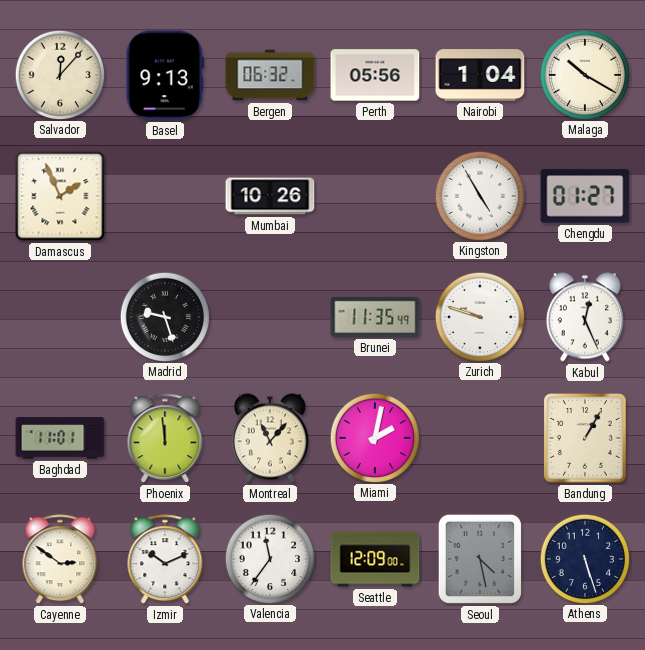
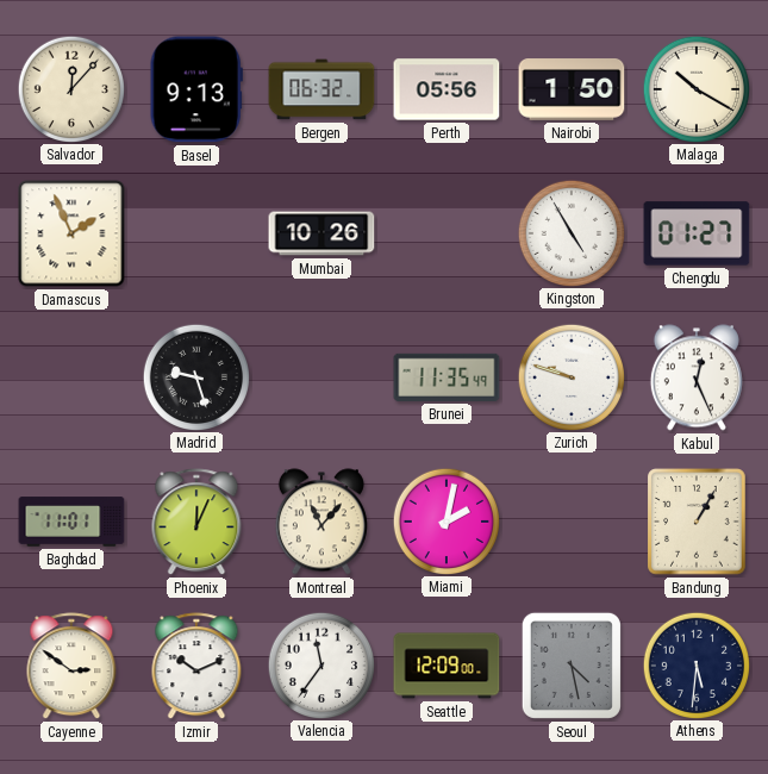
Nairobi: 1:04 -> 1:50 (572, 89)
Phoenix: 11:59 -> 12:04 (196, 523)
Athens: 5:27 -> 5:31 (695, 664)
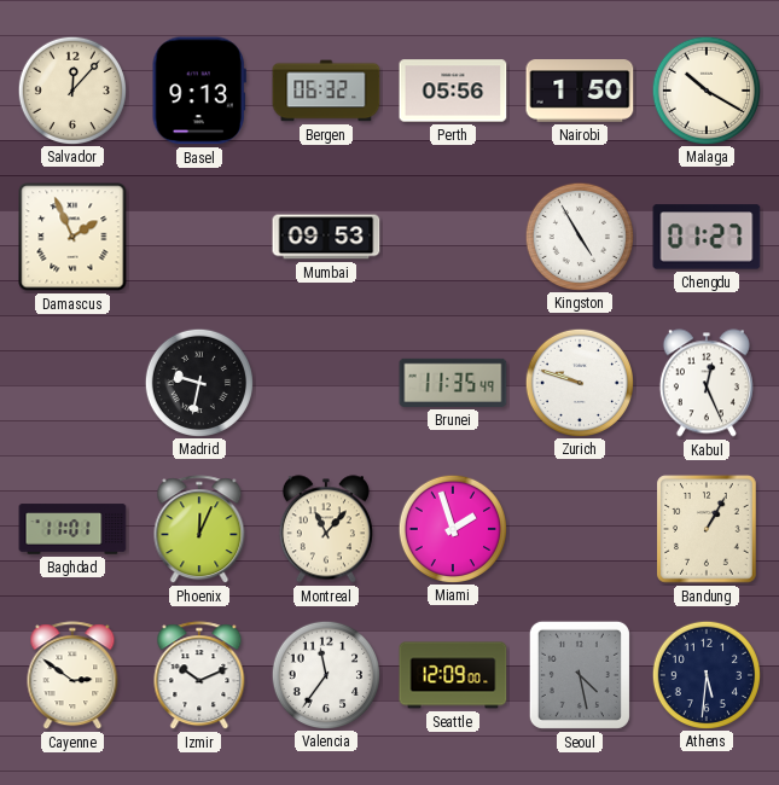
Mumbai: 10:26 -> 09:53 (326, 237)
Madrid: 9:27 -> 9:32 (198, 382)
Miami: 2:02 -> 1:57 (452, 528)
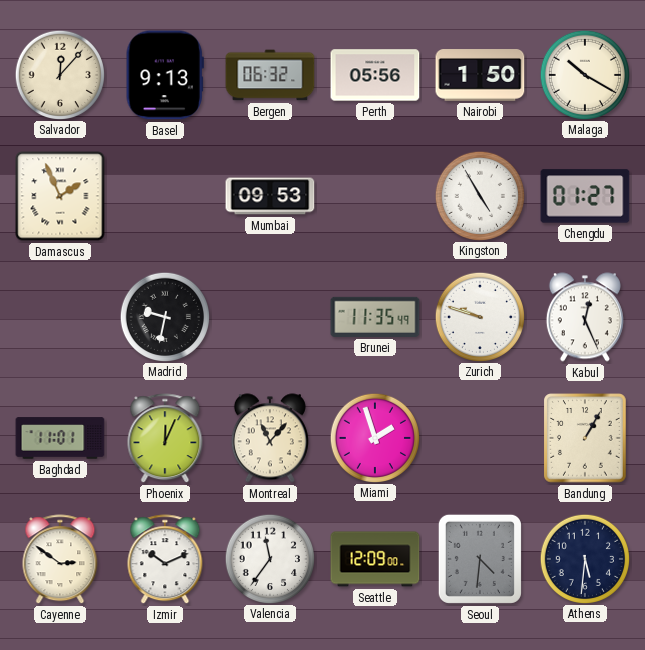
Seoul: 4:28 -> 4:31 (480, 559)
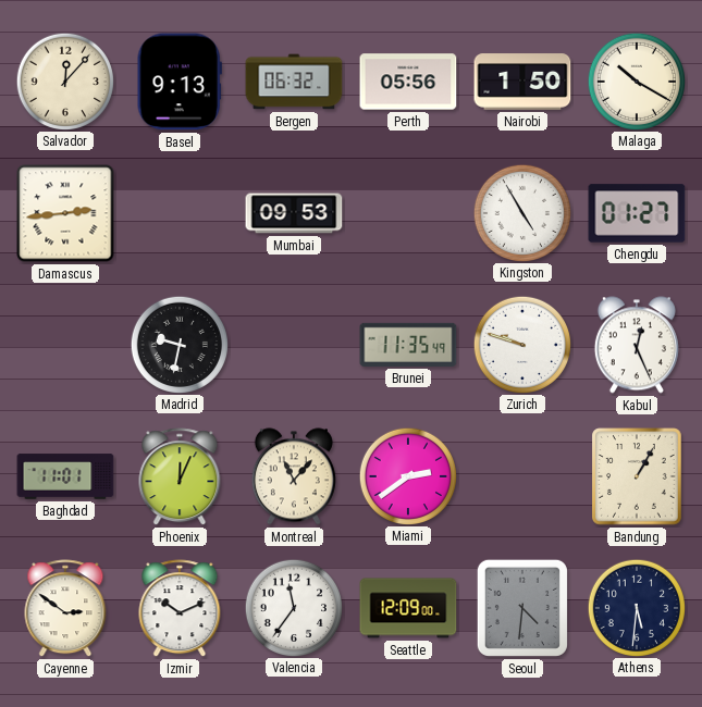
Damascus: 1:56 -> 2:44 (65, 213)
Miami: 1:57 -> 2:39 (407, 475)
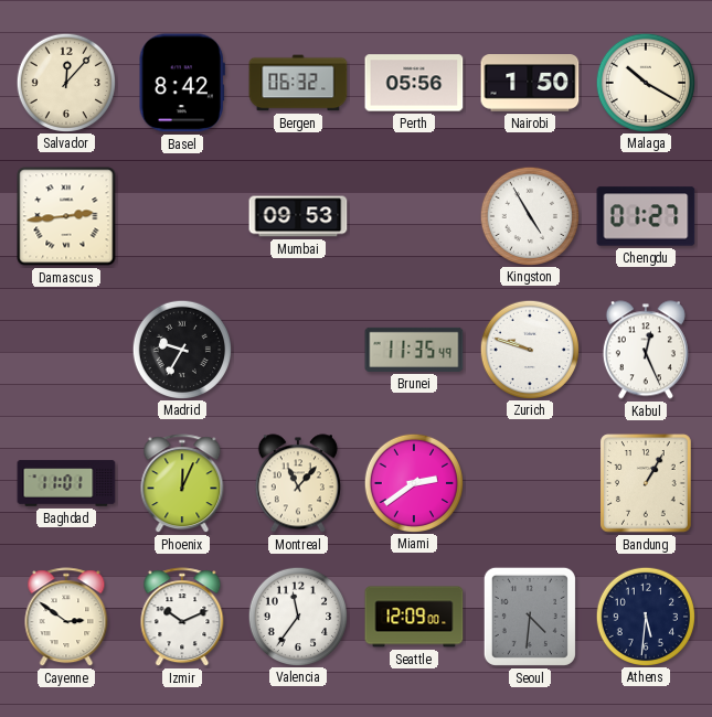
Basel: 9:13 -> 8:42 (182, 83)
Madrid: 9:32 -> 9:35 (181, 349)
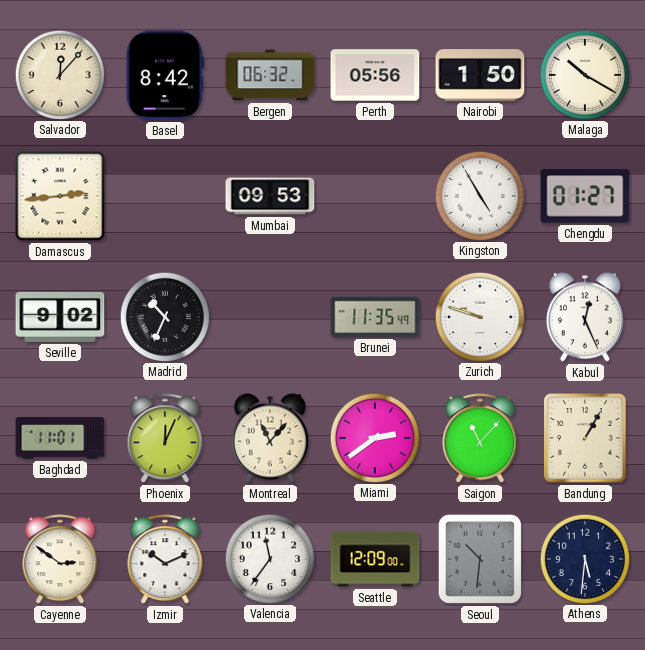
Seville: none -> 9:02 (60, 317)
Madrid: 9:35 -> 10:34 (164, 316)
Saigon: none -> 11:07 (480, 439)
Seoul: 4:31 -> 10:31 (480, 559)
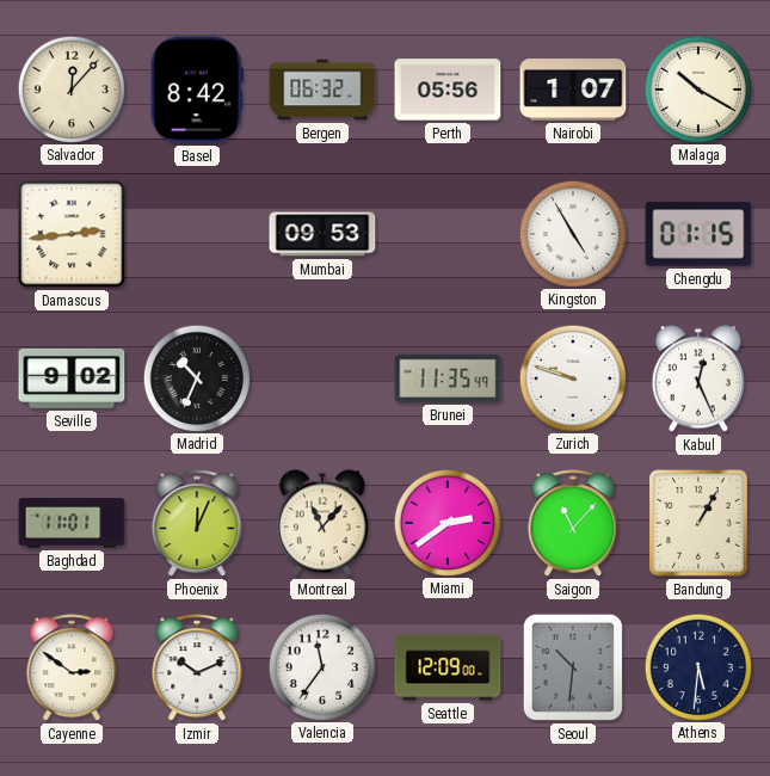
Nairobi: 1:50 -> 1:07 (573, 90)
Chengdu: 01:27 -> 01:15 (698, 234)
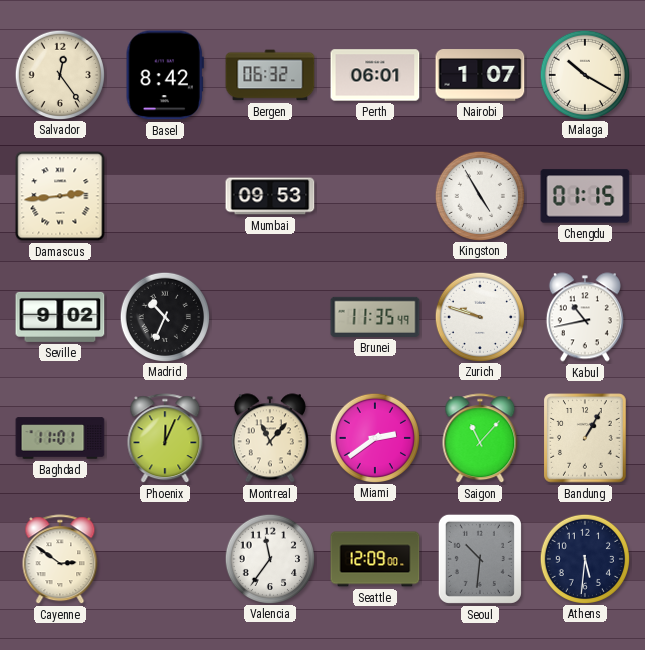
Salvador: 12:07 -> 12:24 (59, 74)
Perth: 05:56 -> 06:01 (375, 75)
Kabul: 12:26 -> 10:43 (585, 317)
Izmir: 10:11 -> none (197, 669)
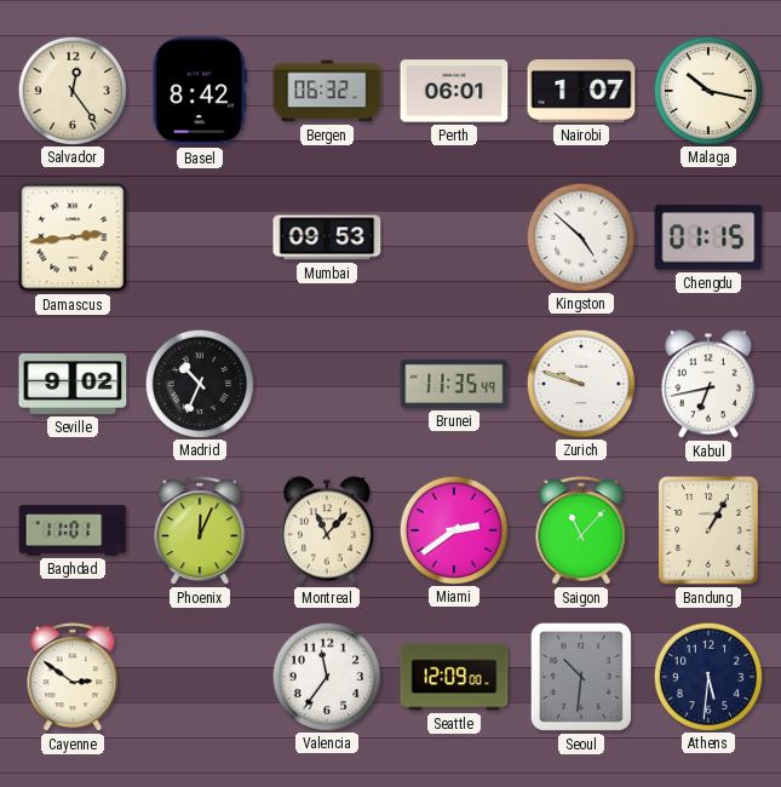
Malaga: 10:20 -> 10:17 (707, 90)
Kingston: 4:55 -> 4:52 (580, 236)
Kabul: 10:43 -> 6:43 (708, 384)
